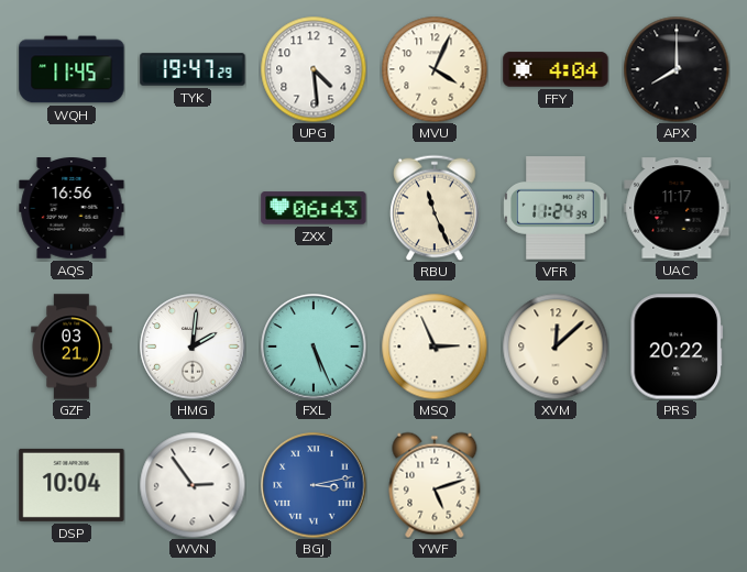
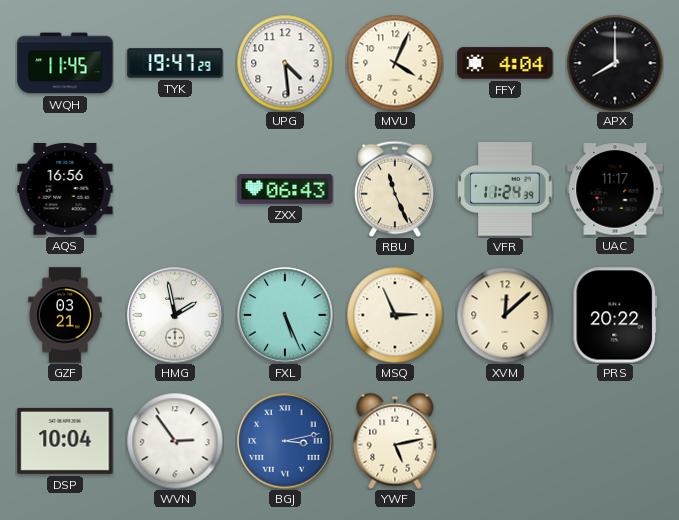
HMG: 2:01 -> 1:58 (175, 315)
YWF: 5:12 -> 5:13 (395, 441)
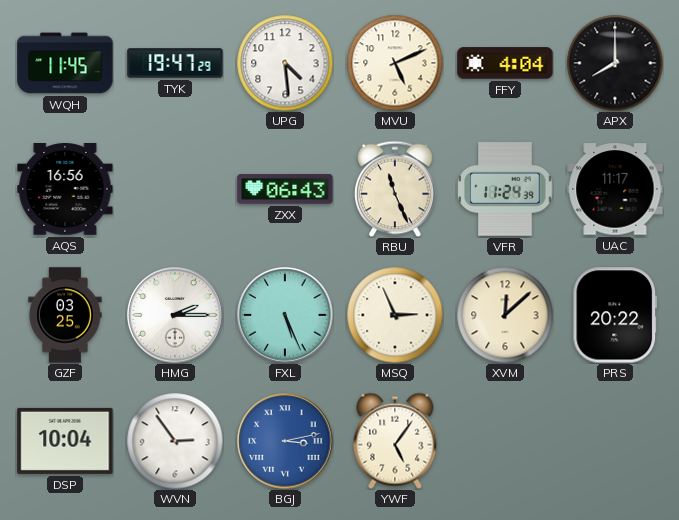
MVU: 4:04 -> 5:11 (395, 63)
GZF: 03:21 -> 03:25 (65, 315)
HMG: 1:58 -> 2:15 (175, 315)
YWF: 5:13 -> 5:06 (395, 441)
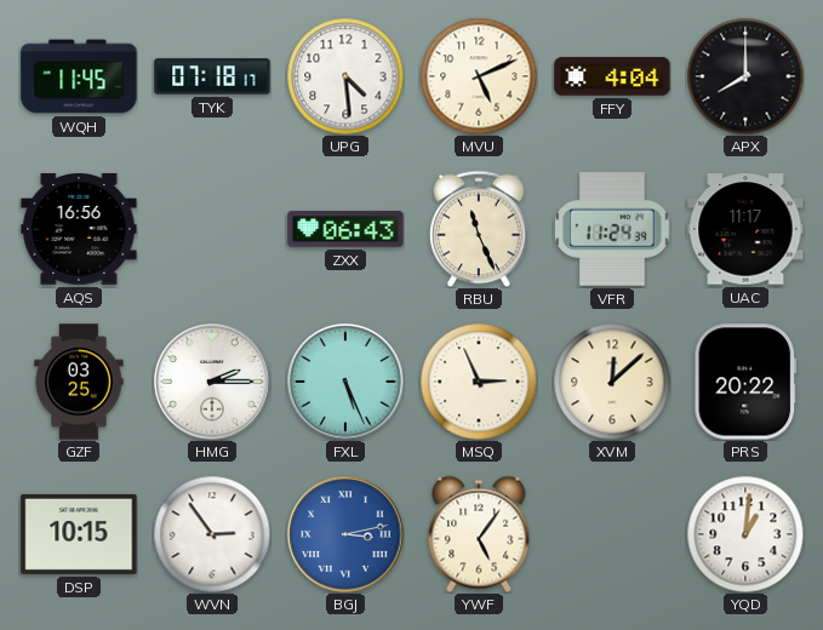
TYK: 19:47 -> 07:18 (212, 76)
DSP: 10:04 -> 10:15 (79, 534)
YQD: none -> 1:01 (745, 534)
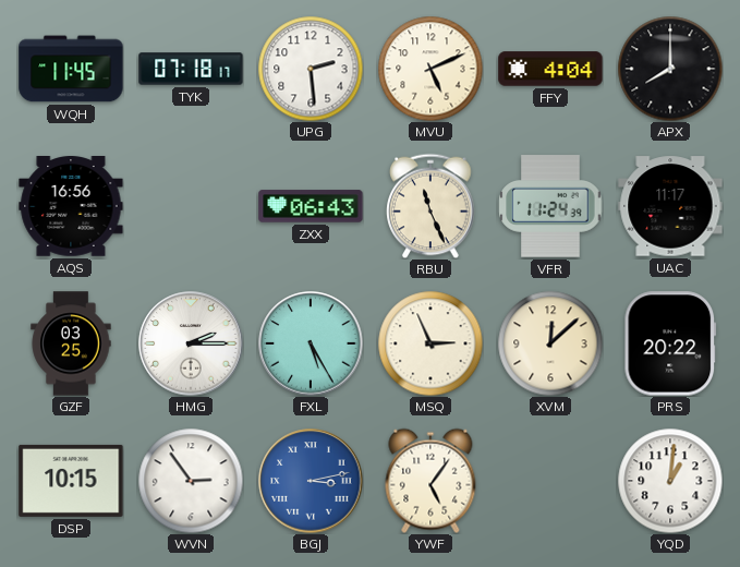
UPG: 4:29 -> 2:29 (311, 69)
FXL: 5:26 -> 5:25 (311, 343)
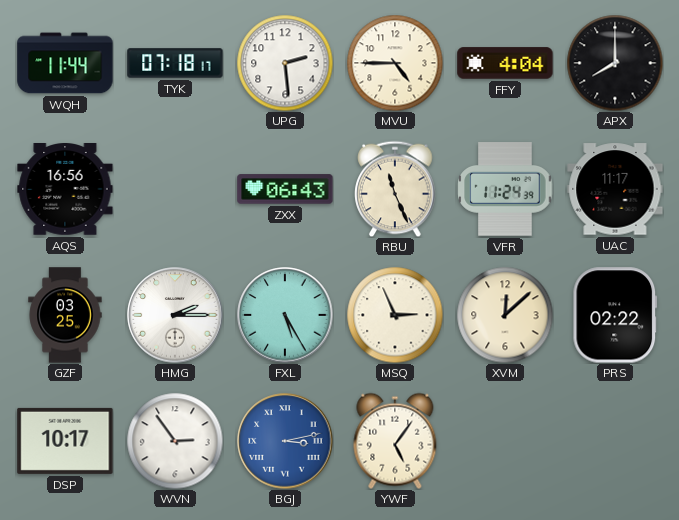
WQH: 11:45 -> 11:44 (65, 63)
MVU: 5:11 -> 4:45 (395, 63)
PRS: 20:22 -> 02:22 (615, 315)
DSP: 10:15 -> 10:17 (65, 441)
YQD: 1:01 -> none (670, 481)
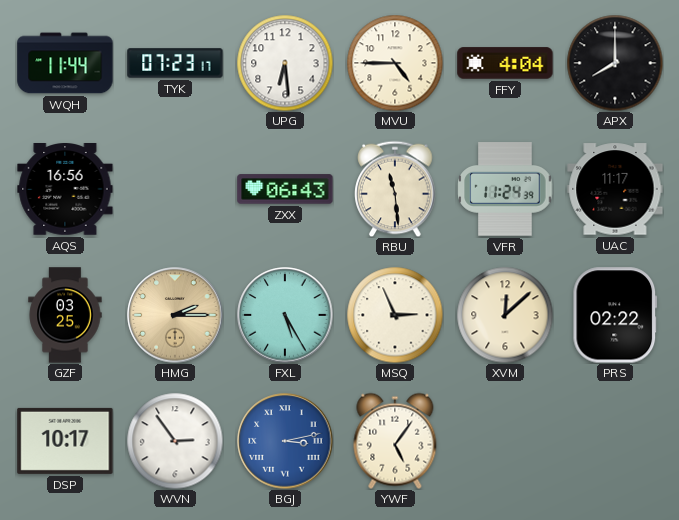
TYK: 07:18 -> 07:23 (175, 63)
UPG: 2:29 -> 6:29 (285, 63)
RBU: 11:26 -> 11:29 (395, 189)
HMG dial: white -> champagne (175, 315)
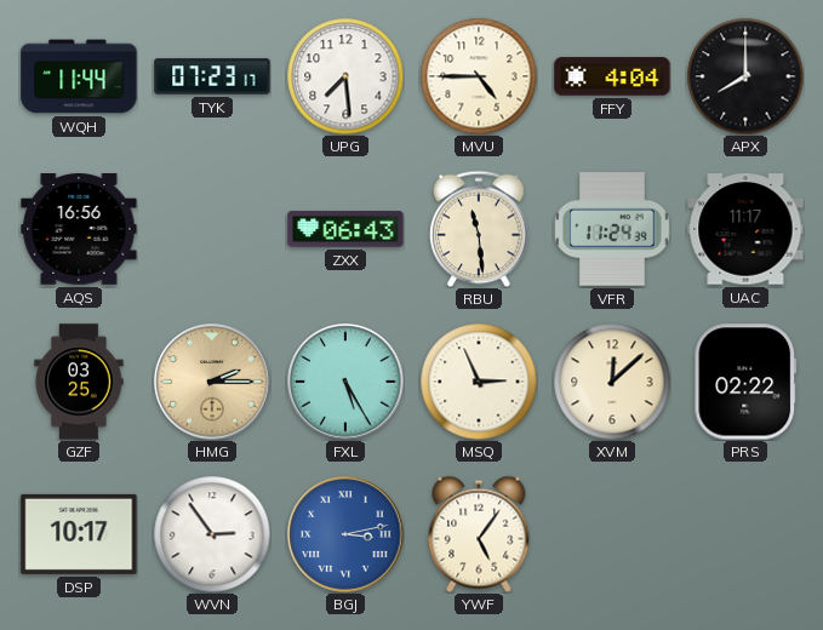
UPG: 6:29 -> 7:29 (345, 76)
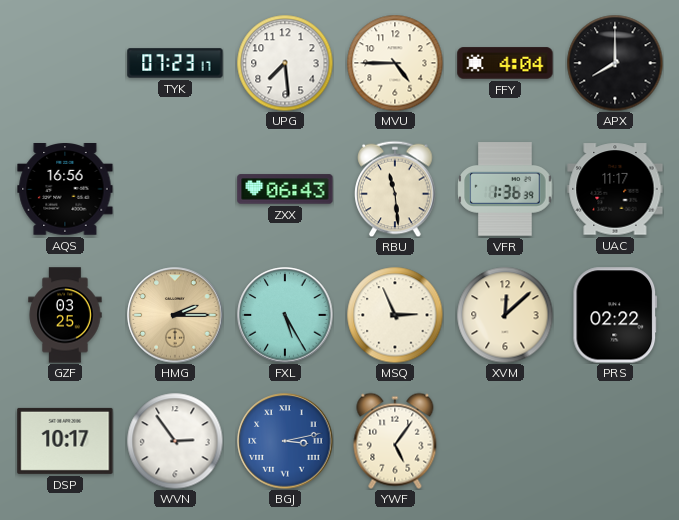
WQH: 11:44 -> none (79, 76)
VFR: 11:24 -> 1:36 (505, 189)
